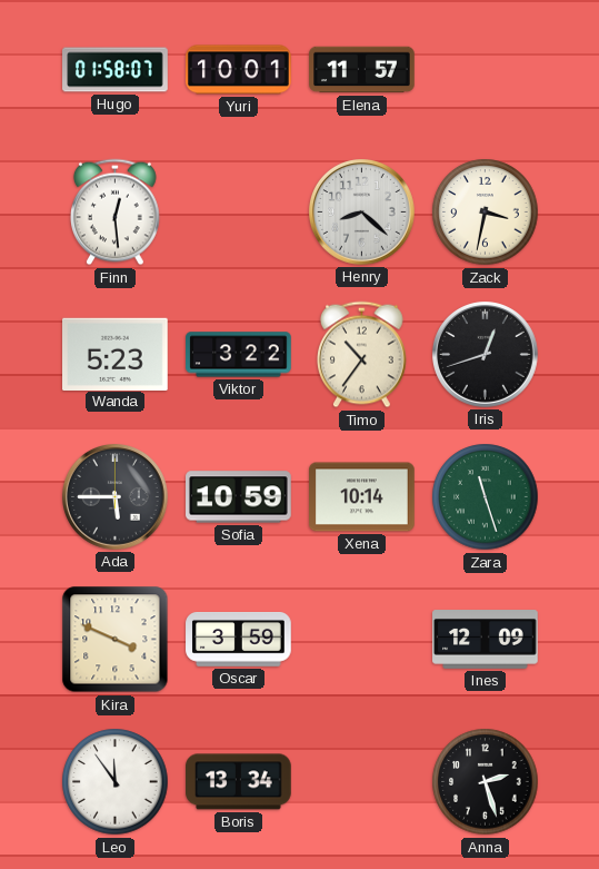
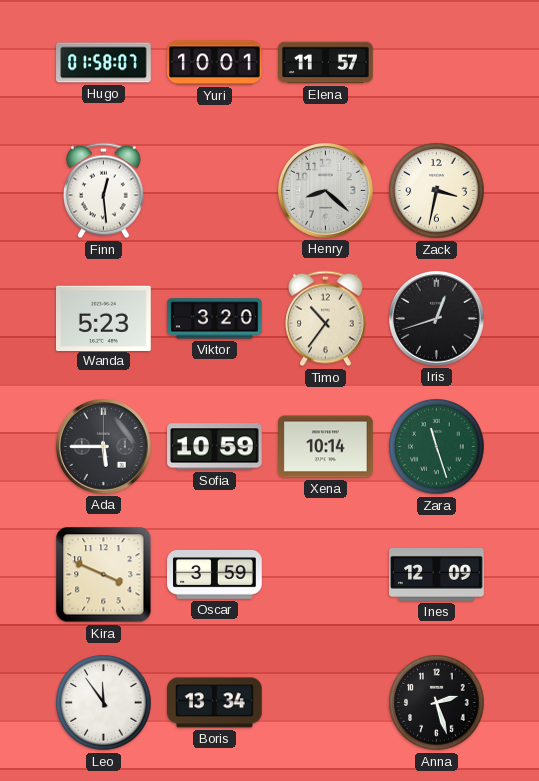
Viktor: 3:22 -> 3:20 (215, 319)
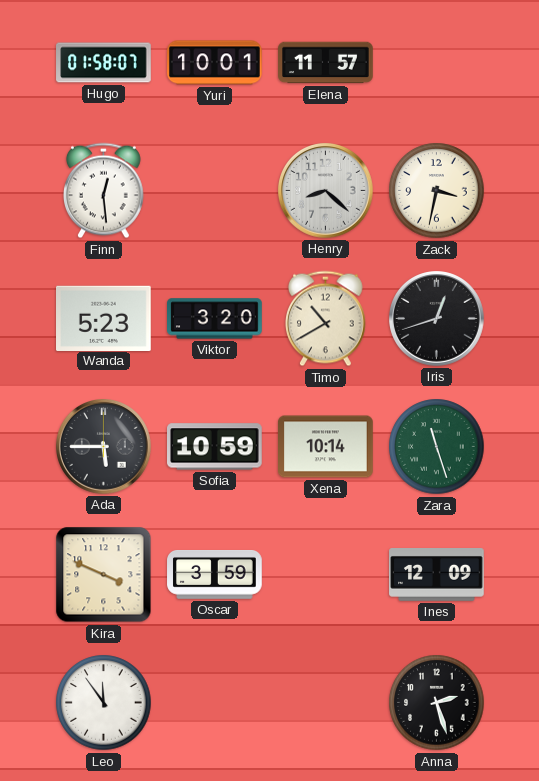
Timo: 10:36 -> 10:40 (326, 319)
Boris: 13:34 -> none (215, 703)
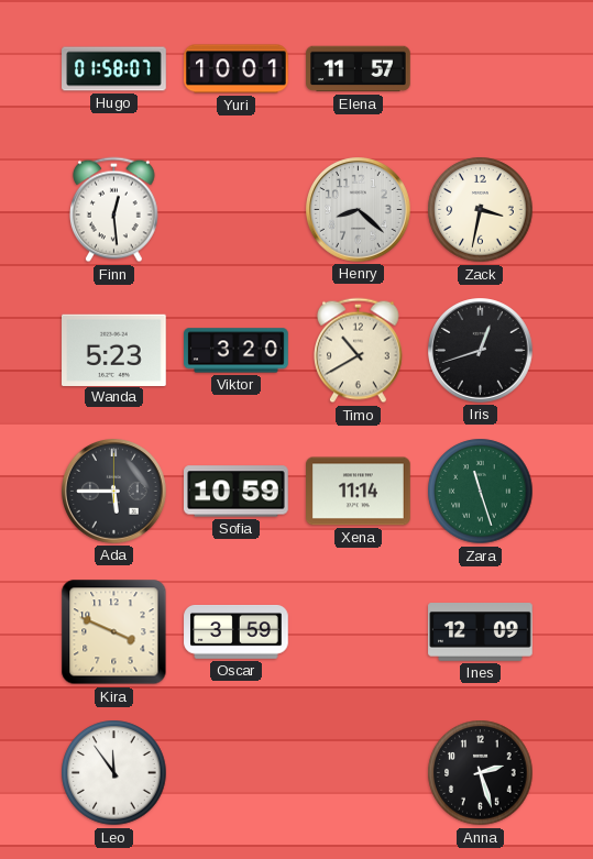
Xena: 10:14 -> 11:14 (359, 492)
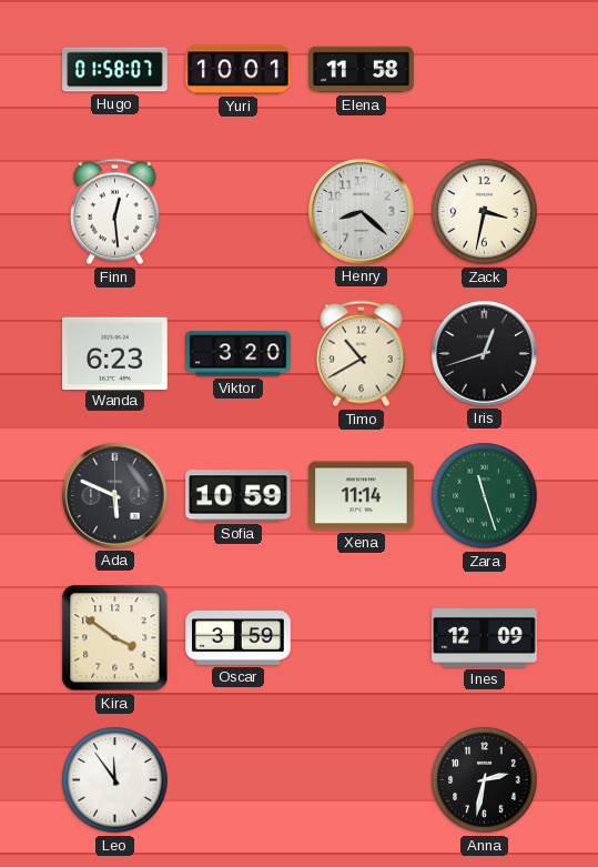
Elena: 11:57 -> 11:58 (362, 70)
Wanda: 5:23 -> 6:23 (115, 353)
Ada: 5:45 -> 5:49 (115, 496)
Kira: 3:49 -> 3:51 (115, 638)
Anna: 2:27 -> 2:32 (485, 780)
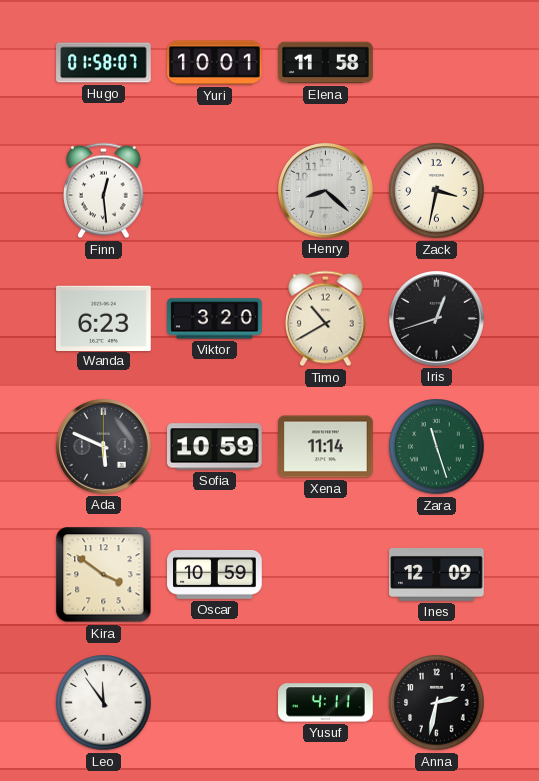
Oscar: 3:59 -> 10:59 (215, 575)
Yusuf: none -> 4:11 (326, 703)
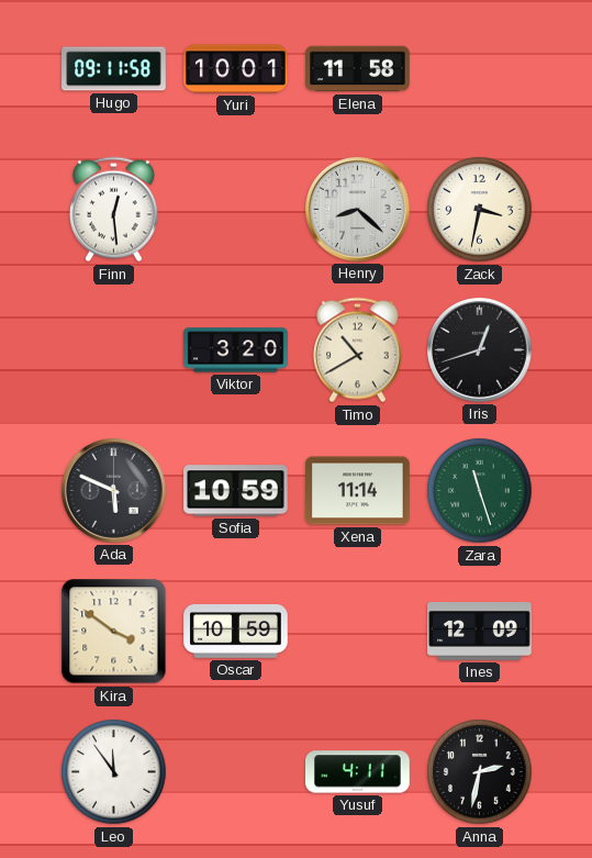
Hugo: 01:58 -> 09:11 (114, 69)
Wanda: 6:23 -> none (104, 318)
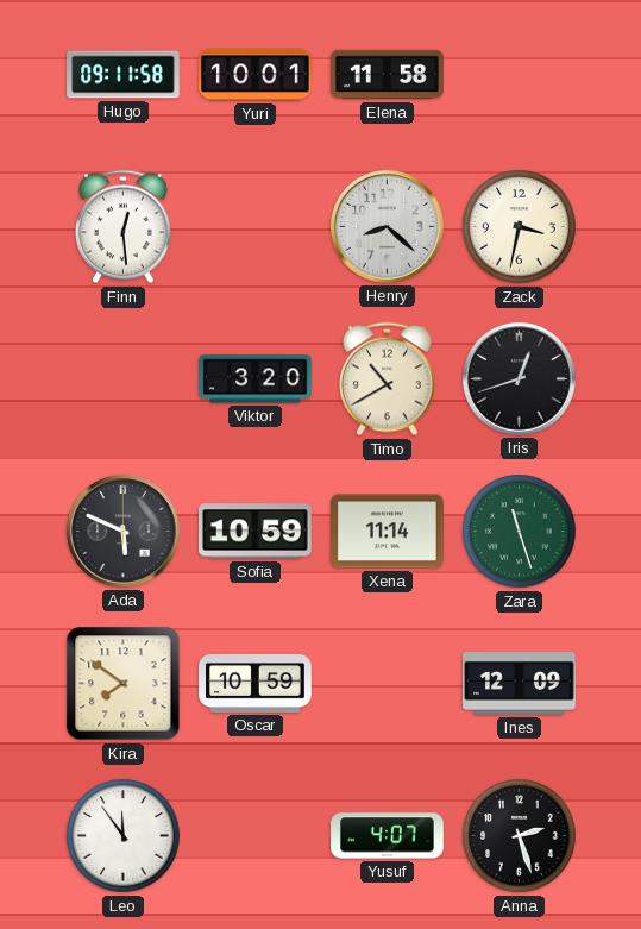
Kira: 3:51 -> 7:51 (124, 684)
Yusuf: 4:11 -> 4:07 (388, 836)
Anna: 2:32 -> 2:27 (520, 836)
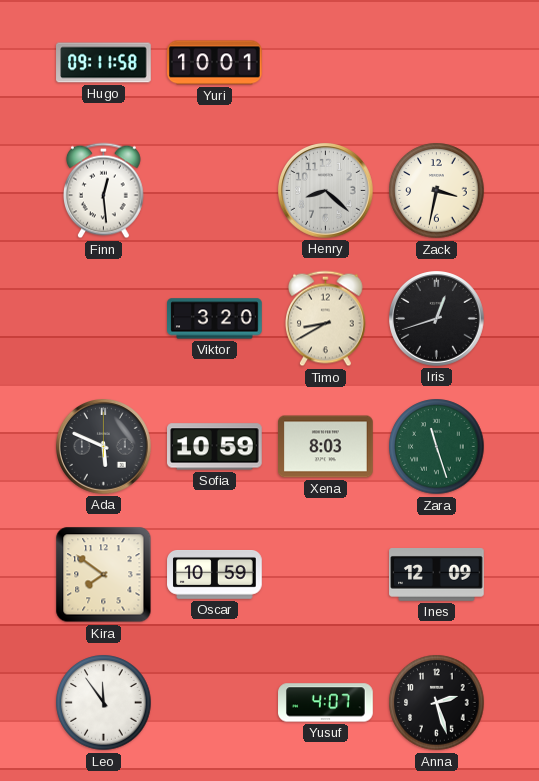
Elena: 11:58 -> none (388, 75)
Timo: 10:40 -> 8:40 (326, 319)
Xena: 11:14 -> 8:03 (326, 447)
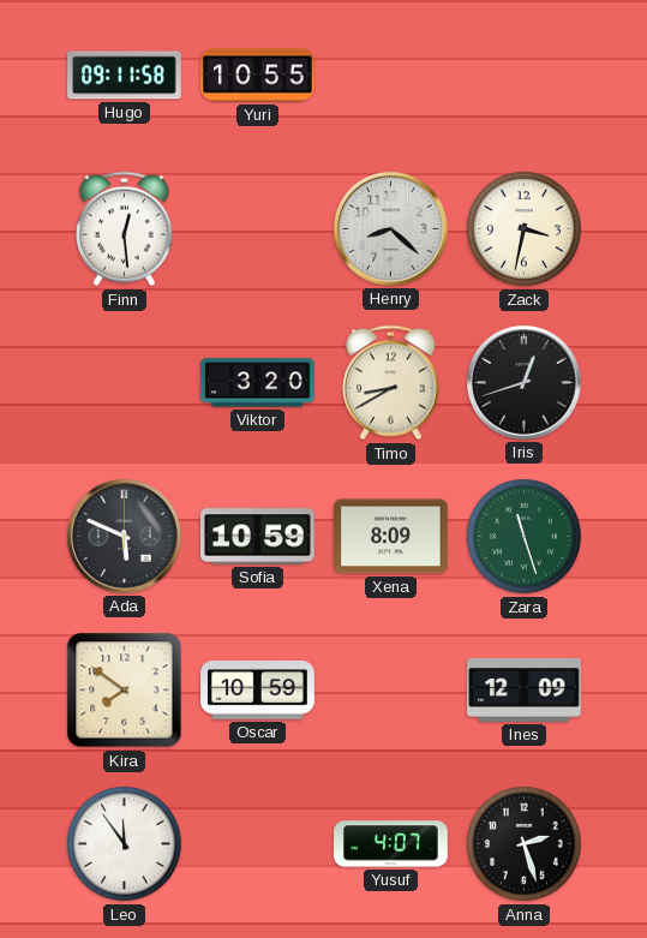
Yuri: 10:01 -> 10:55 (258, 76)
Xena: 8:03 -> 8:09 (391, 537)
